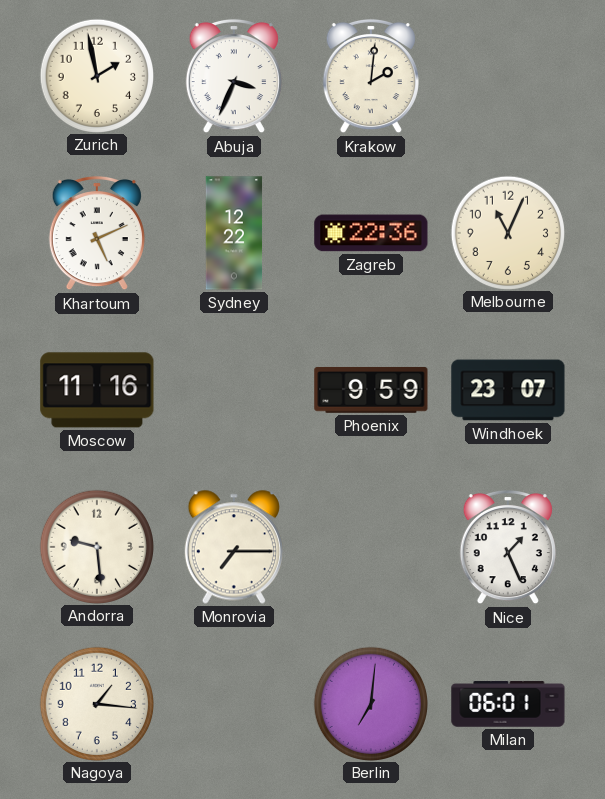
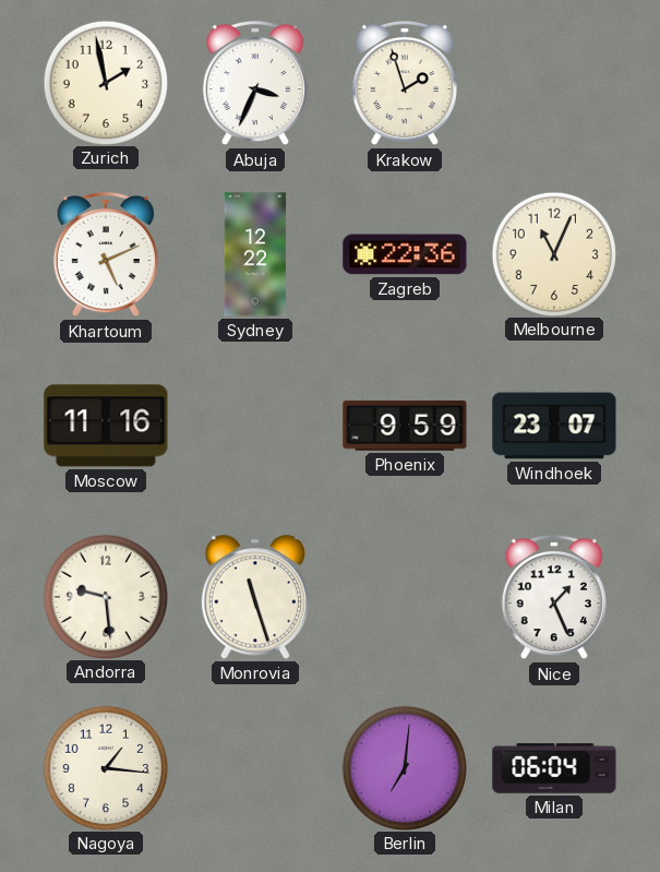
Krakow: 2:01 -> 1:57 (405, 83)
Monrovia: 7:15 -> 11:27 (255, 597)
Milan: 06:01 -> 06:04 (554, 768)
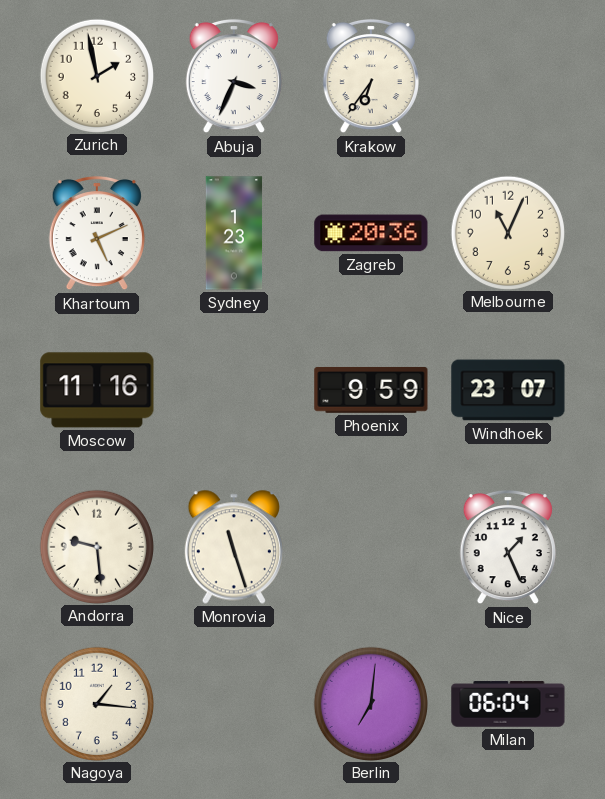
Krakow: 1:57 -> 6:36 (371, 76)
Sydney: 12:22 -> 1:23 (234, 233)
Zagreb: 22:36 -> 20:36 (371, 233)
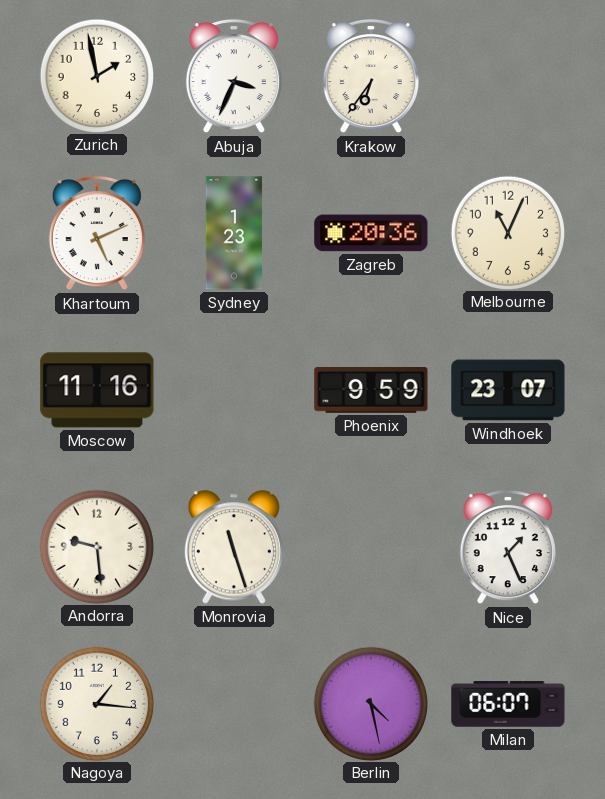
Berlin: 7:01 -> 4:28 (370, 703)
Milan: 06:04 -> 06:07 (508, 704)
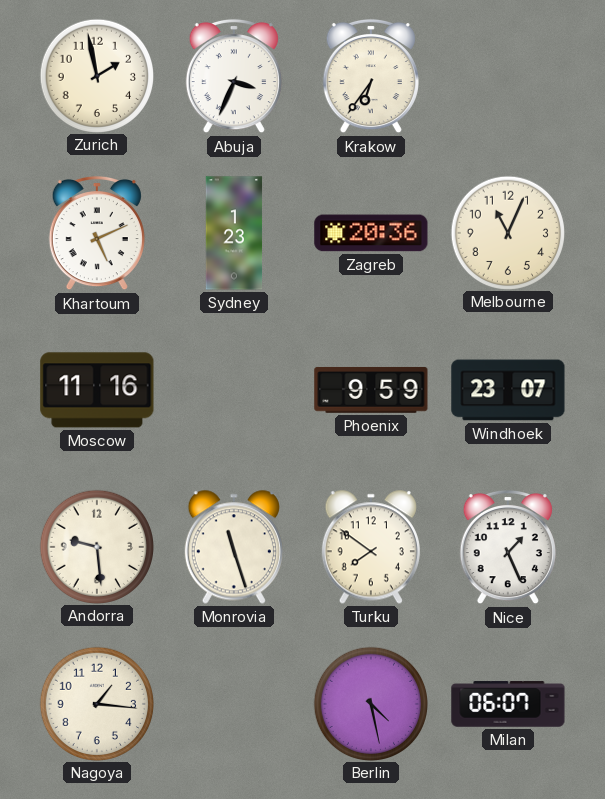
Turku: none -> 7:51 (371, 547)
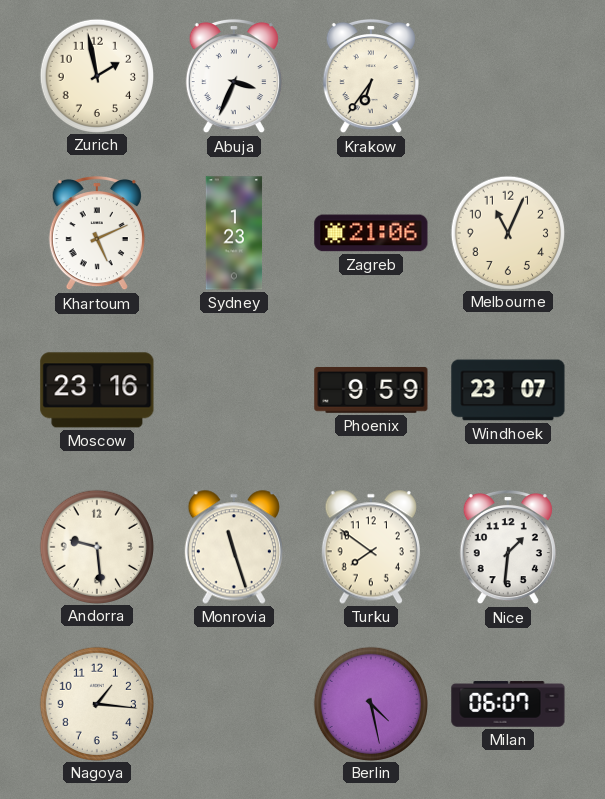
Zagreb: 20:36 -> 21:06 (371, 233)
Moscow: 11:16 -> 23:16 (97, 390)
Nice: 1:26 -> 1:31 (508, 547)
